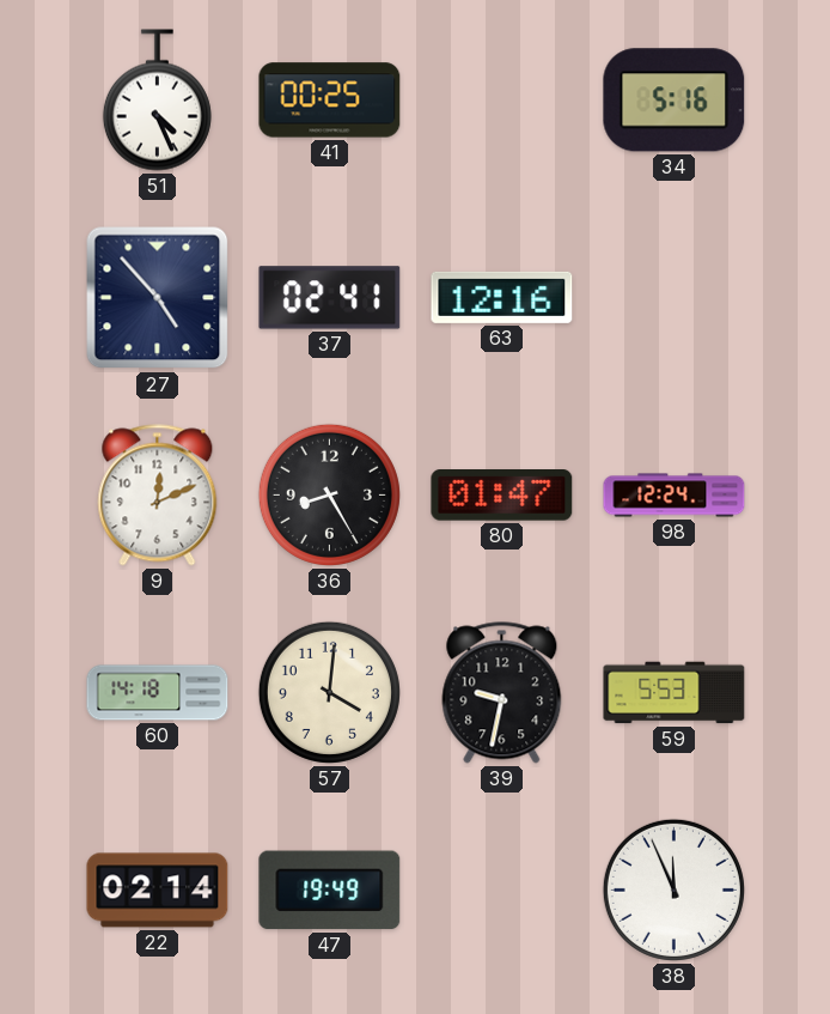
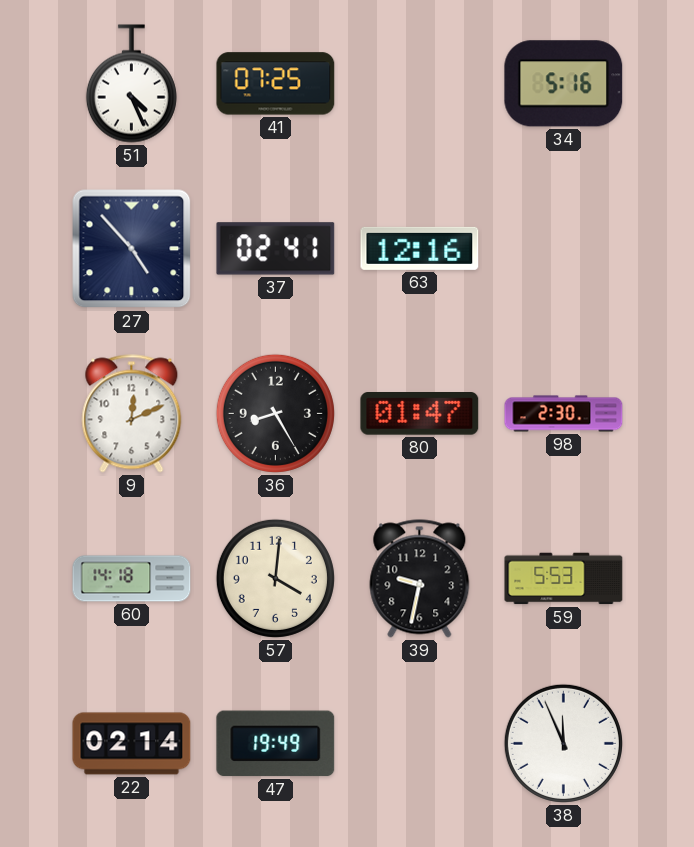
41: 00:25 -> 07:25 (276, 84)
98: 12:24 -> 2:30 (564, 414)
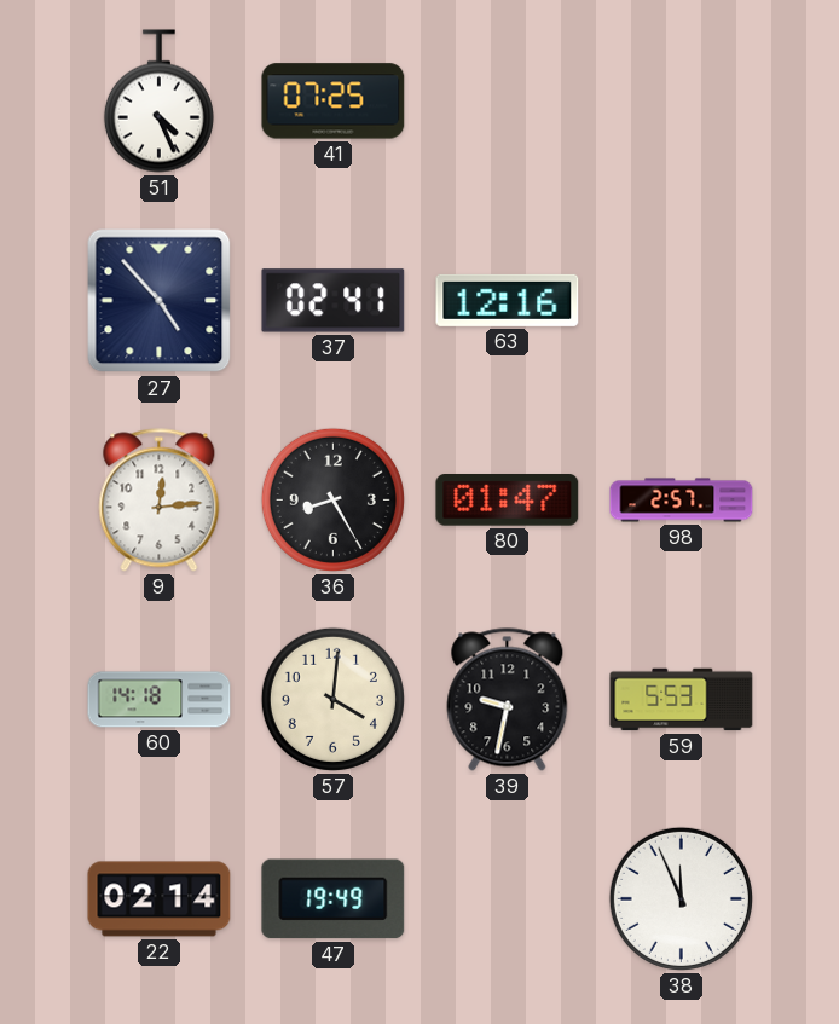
34: 5:16 -> none (564, 84)
9: 12:11 -> 12:14 (160, 501)
98: 2:30 -> 2:57 (682, 501)
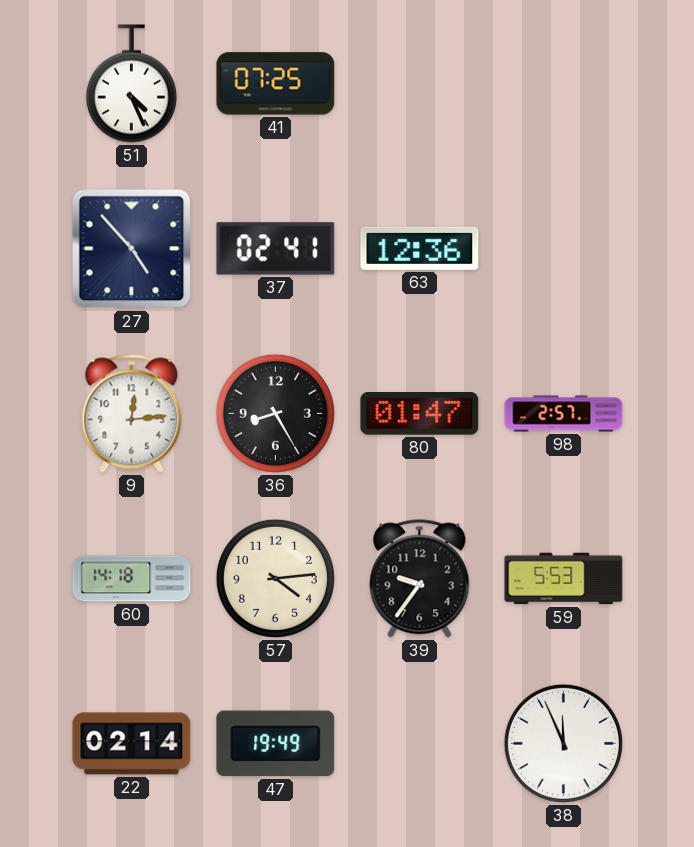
63: 12:16 -> 12:36 (420, 248)
57: 4:01 -> 4:14 (275, 578)
39: 9:32 -> 9:36 (420, 579)
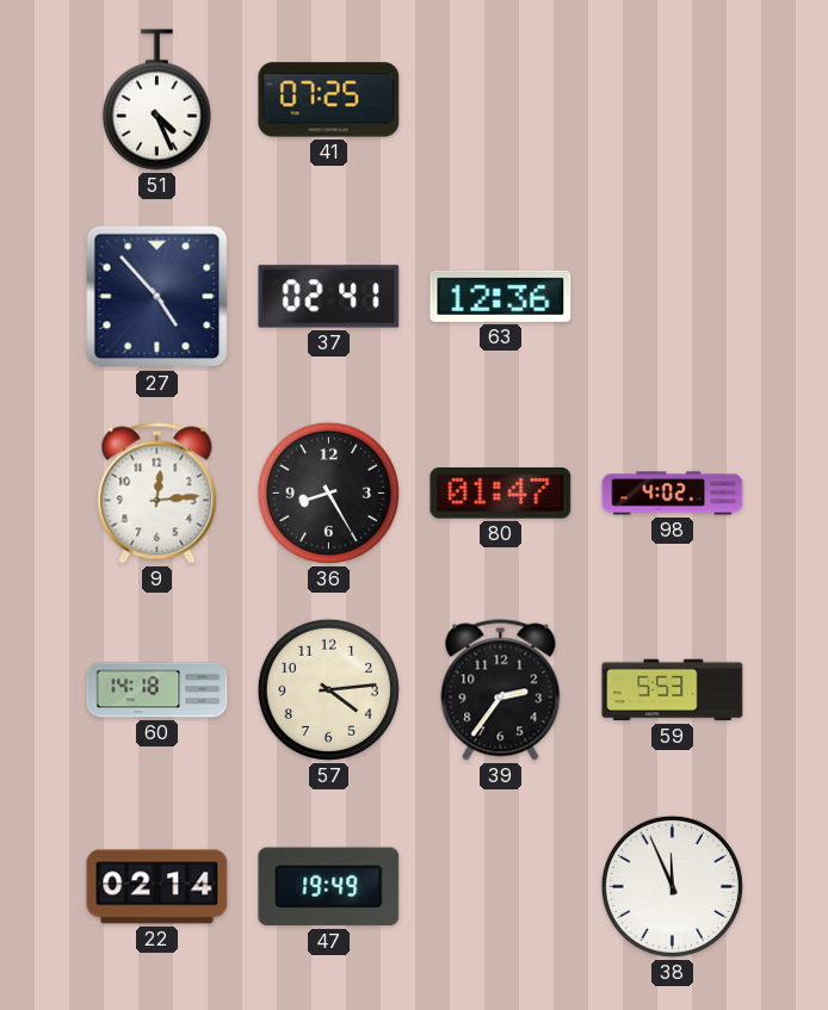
98: 2:57 -> 4:02 (673, 494)
39: 9:36 -> 2:36 (501, 690)
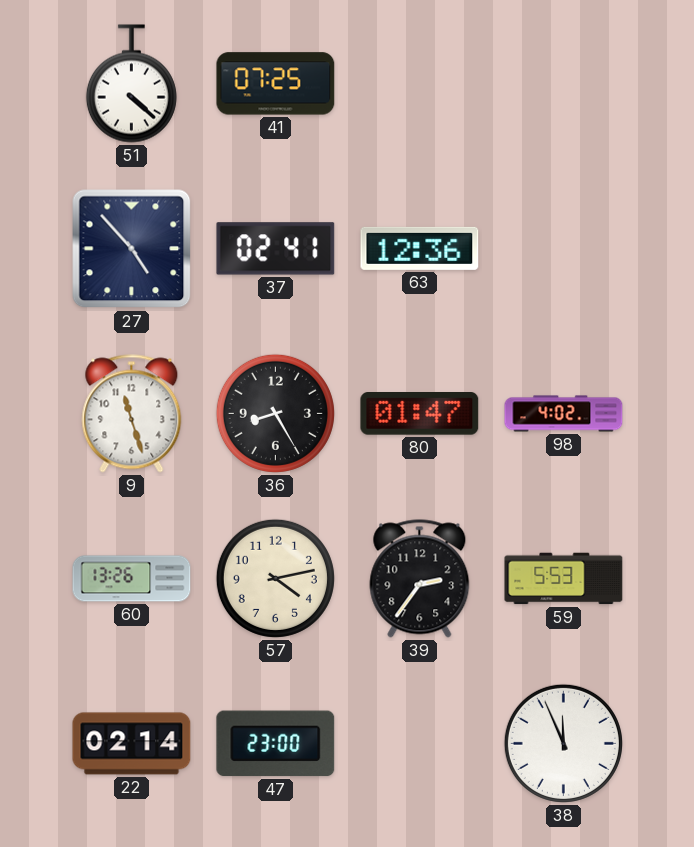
51: 4:26 -> 4:22 (131, 84)
9: 12:14 -> 11:27 (132, 414)
60: 14:18 -> 13:26 (132, 579)
57: 4:14 -> 4:13 (275, 578)
47: 19:49 -> 23:00 (276, 744)
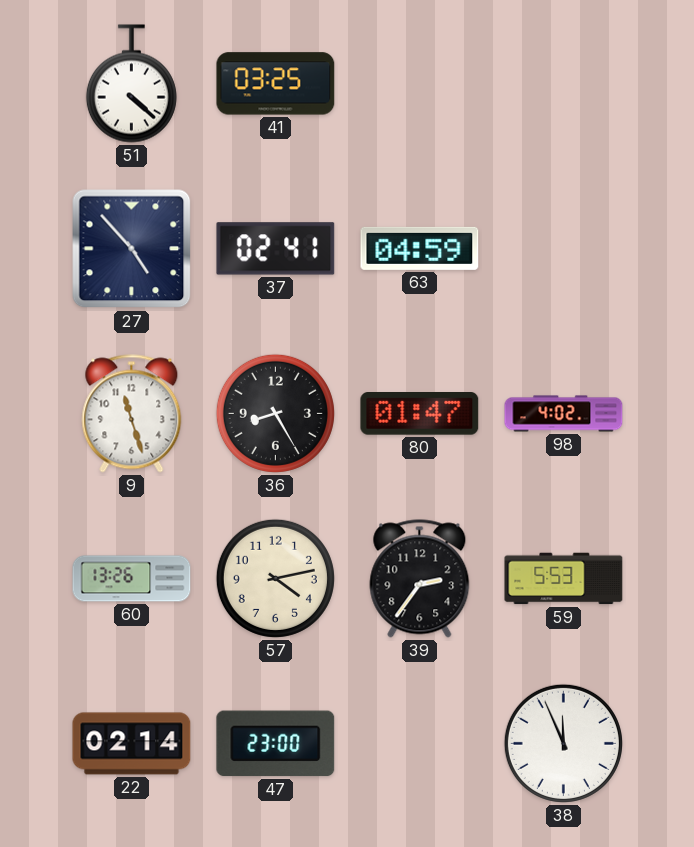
41: 07:25 -> 03:25 (276, 84)
63: 12:36 -> 04:59 (420, 248)
